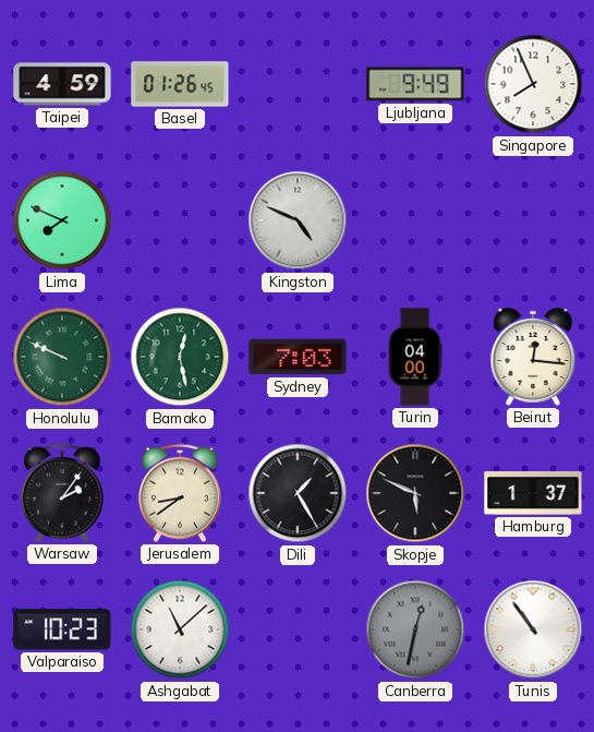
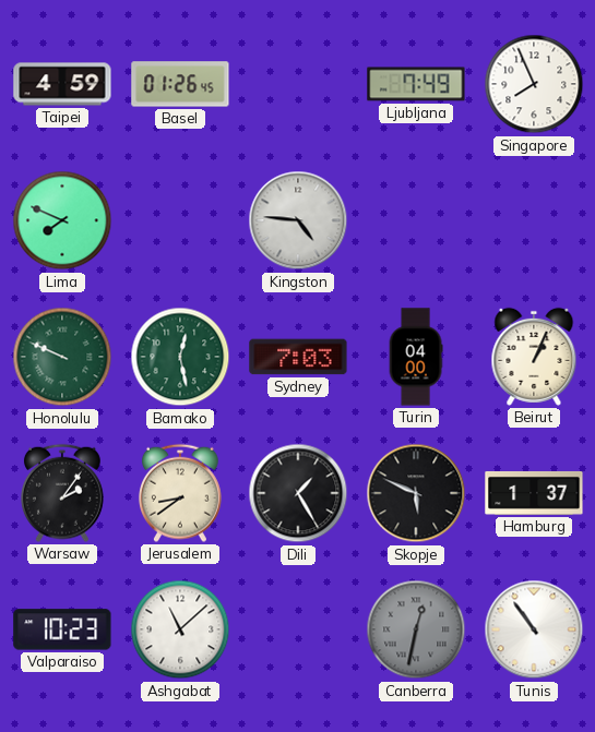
Ljubljana: 9:49 -> 7:49 (416, 84)
Kingston: 4:49 -> 4:46 (298, 220)
Beirut: 12:16 -> 1:04 (534, 357)
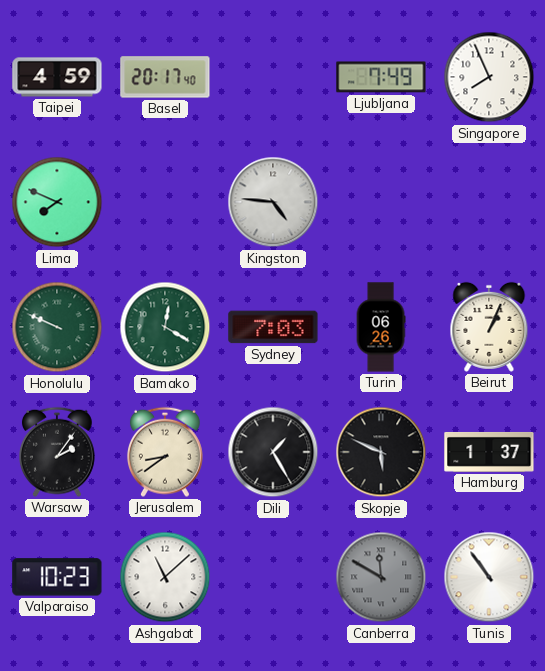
Basel: 01:26 -> 20:17 (165, 77)
Bamako: 12:28 -> 12:20 (165, 327)
Turin: 04:00 -> 06:26 (381, 327)
Canberra: 12:32 -> 11:50 (381, 577)
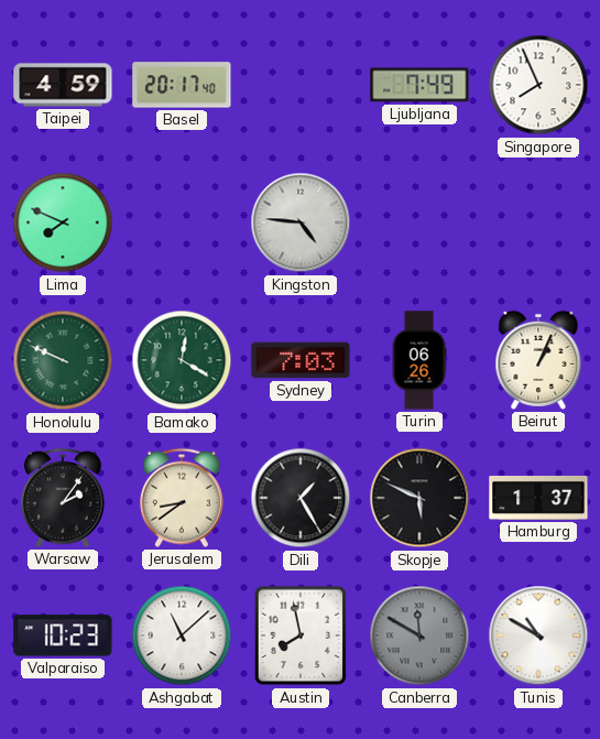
Austin: none -> 7:58 (301, 635)
Tunis: 10:54 -> 10:50 (538, 635)
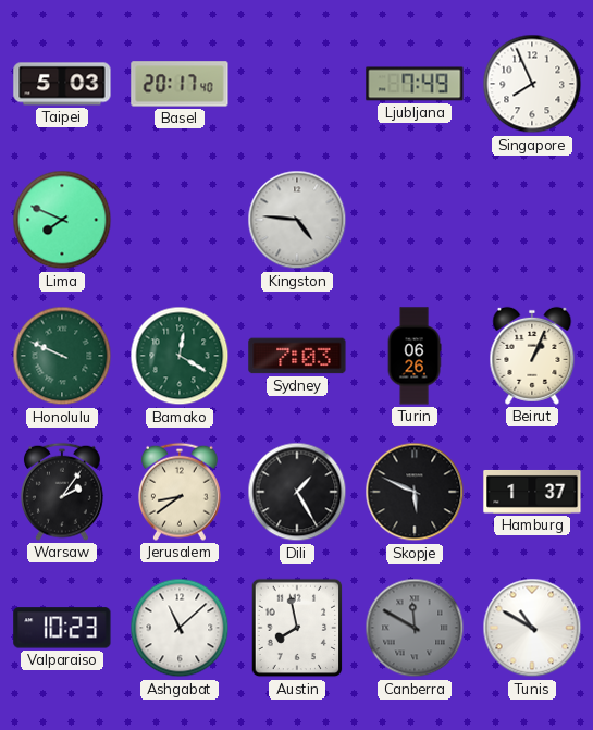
Taipei: 4:59 -> 5:03 (62, 84)
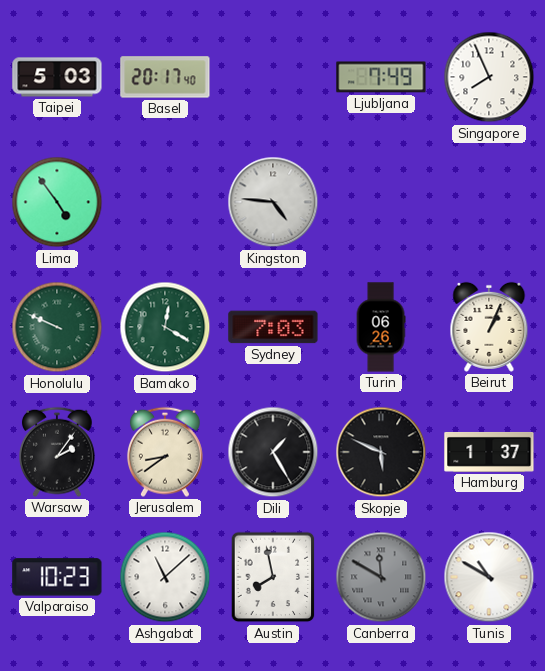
Lima: 7:49 -> 4:54 (57, 202)
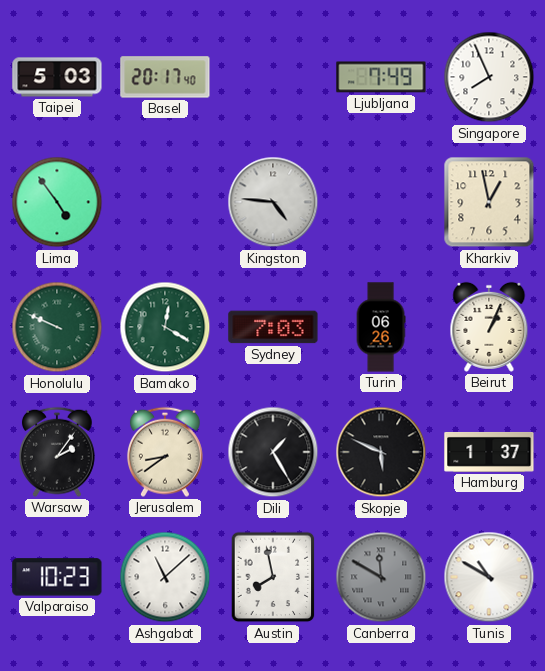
Kharkiv: none -> 12:58 (489, 202)
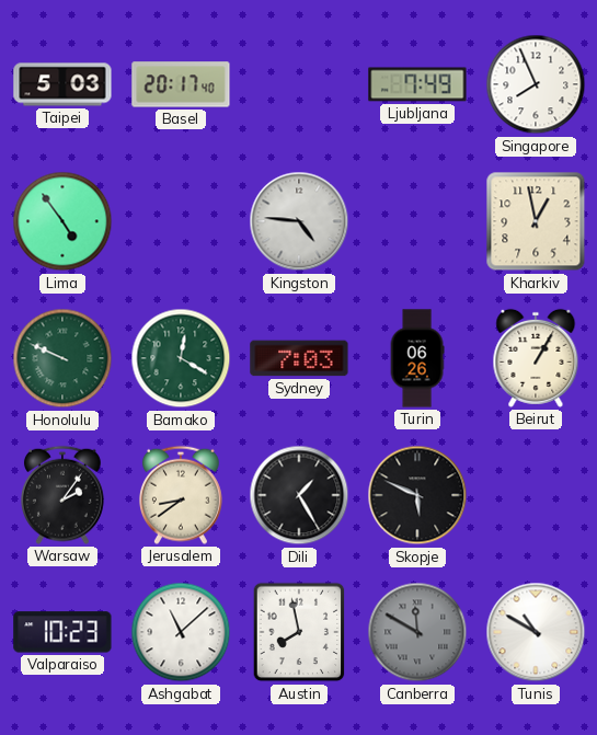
Beirut: 1:04 -> 1:05 (536, 358)
Hamburg: 1:37 -> none (489, 452)
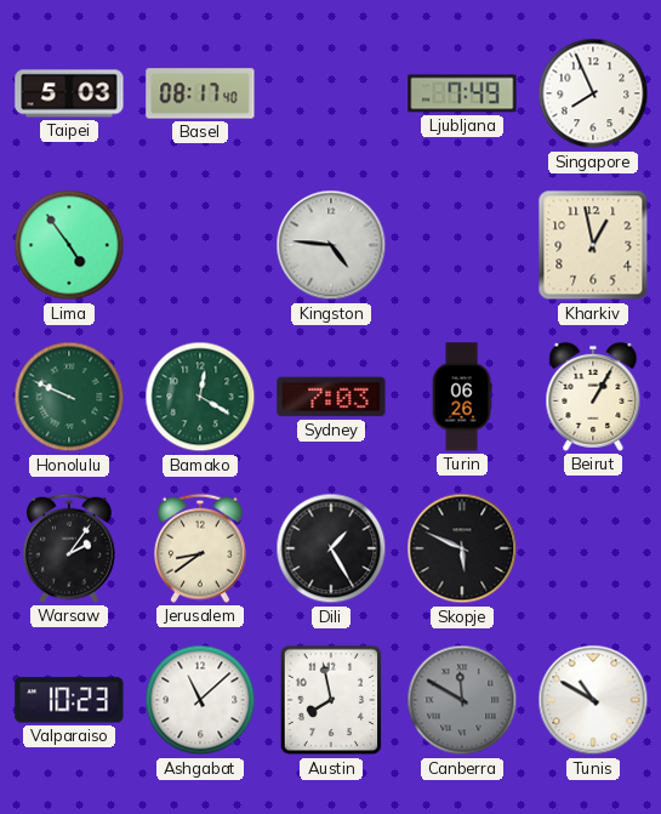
Basel: 20:17 -> 08:17 (200, 93)
